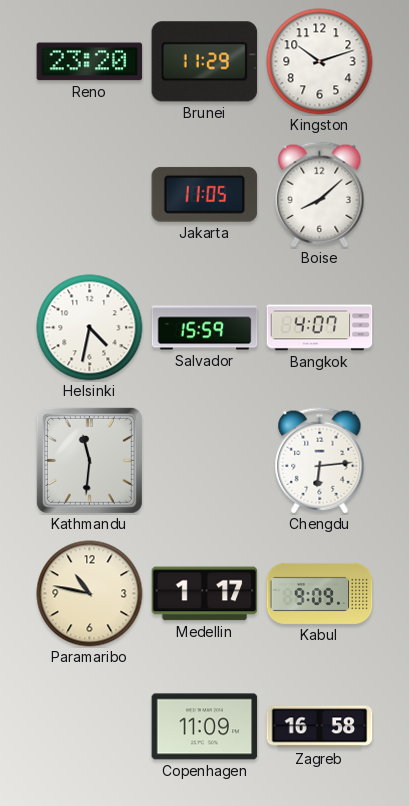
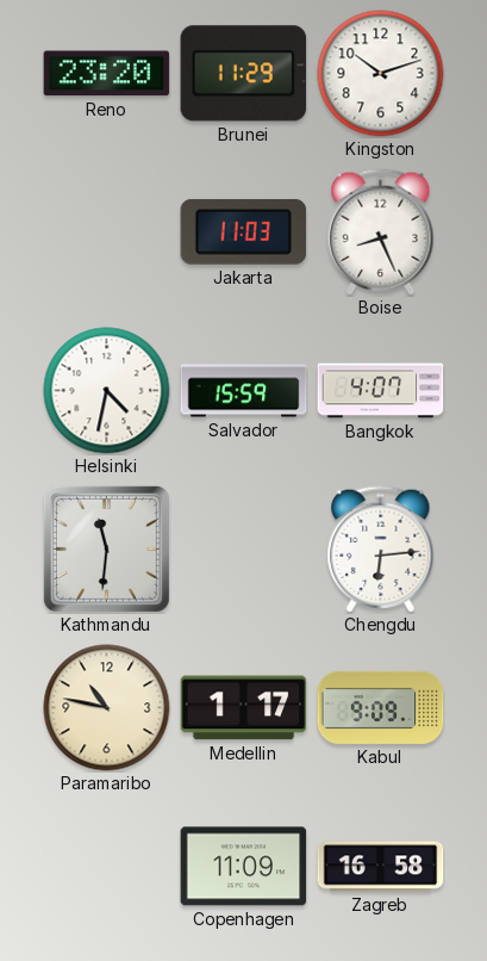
Jakarta: 11:05 -> 11:03 (244, 231)
Boise: 8:08 -> 8:26 (381, 232)
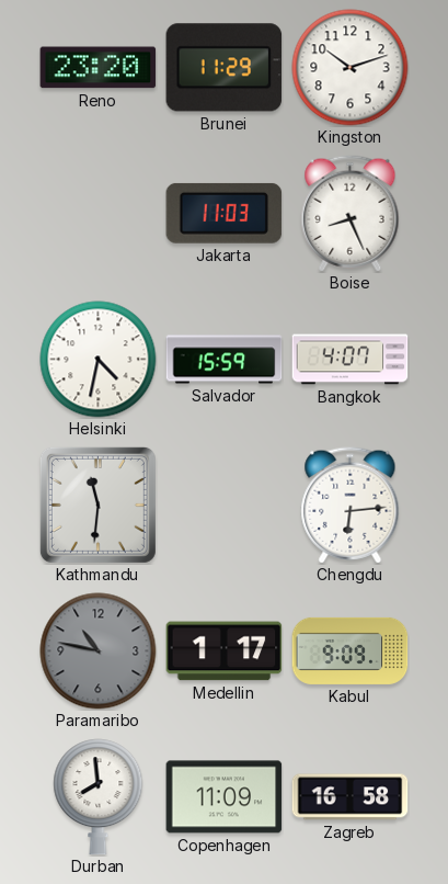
Paramaribo dial: cream -> grey (99, 651)
Durban: none -> 7:59 (99, 797)
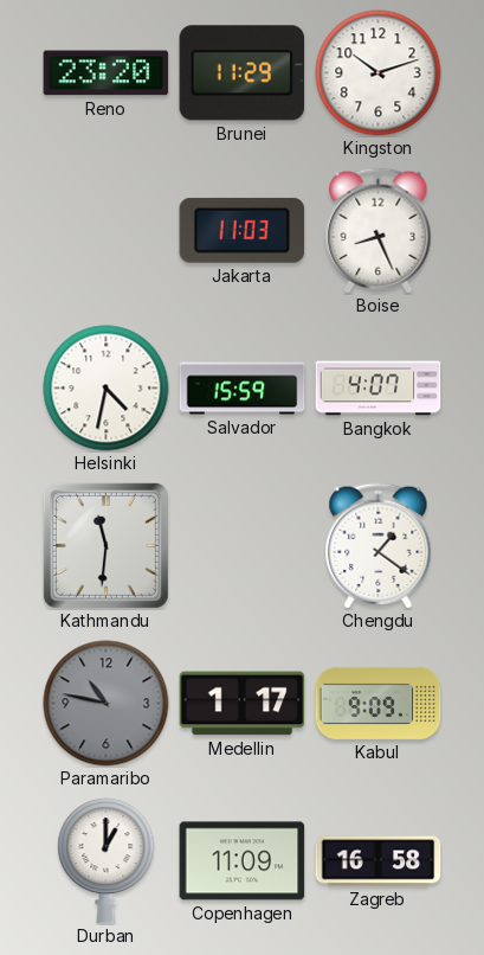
Chengdu: 6:14 -> 1:21 (379, 546)
Durban: 7:59 -> 1:00 (107, 861)
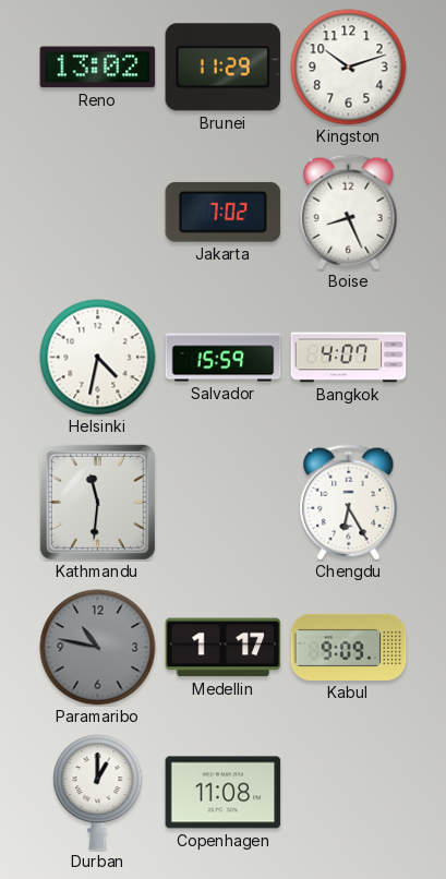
Reno: 23:20 -> 13:02 (98, 68)
Jakarta: 11:03 -> 7:02 (224, 212)
Chengdu: 1:21 -> 6:25 (349, 503)
Copenhagen: 11:09 -> 11:08 (224, 793)
Zagreb: 16:58 -> none (379, 861)
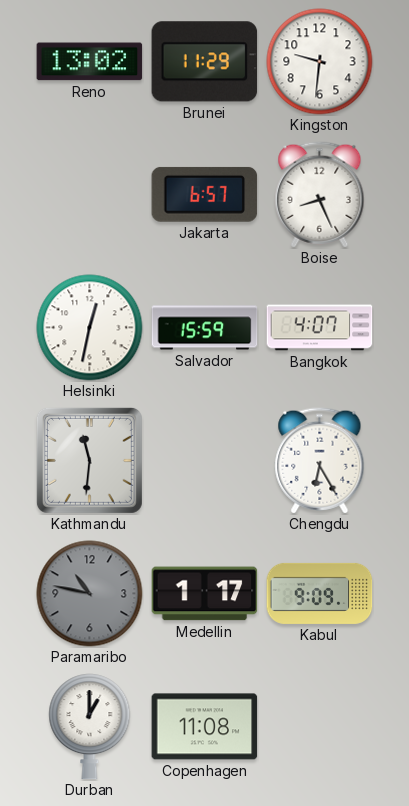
Kingston: 10:12 -> 9:31 (320, 62)
Jakarta: 7:02 -> 6:57 (205, 194)
Helsinki: 4:32 -> 12:32 (90, 328)
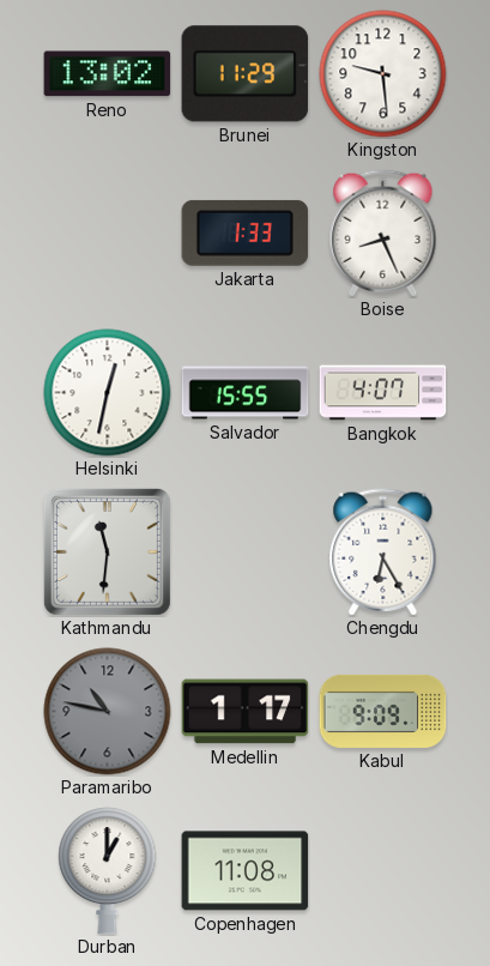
Kingston: 9:31 -> 9:29 (383, 74)
Jakarta: 6:57 -> 1:33 (246, 233)
Salvador: 15:59 -> 15:55 (246, 393)
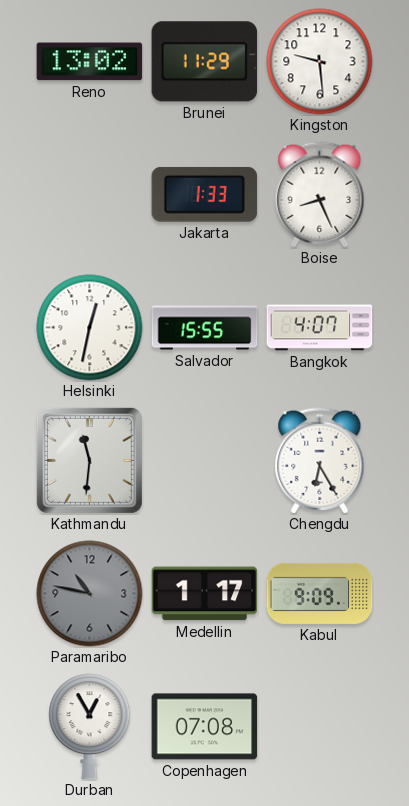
Durban: 1:00 -> 12:55 (90, 727)
Copenhagen: 11:08 -> 07:08 (205, 727)
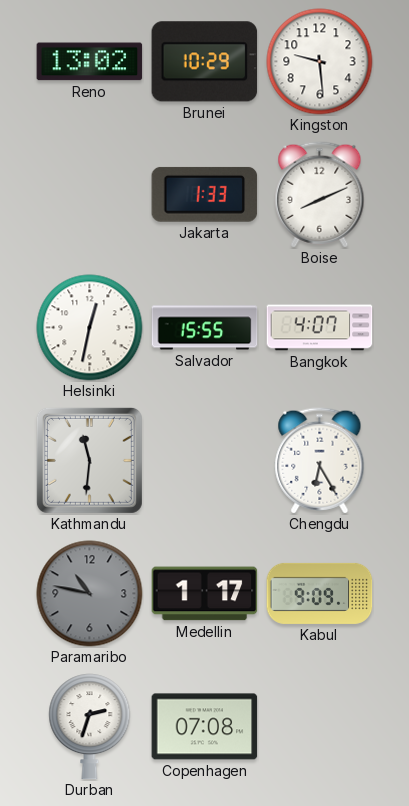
Brunei: 11:29 -> 10:29 (205, 62)
Boise: 8:26 -> 8:11 (320, 195)
Durban: 12:55 -> 2:33 (90, 727)
